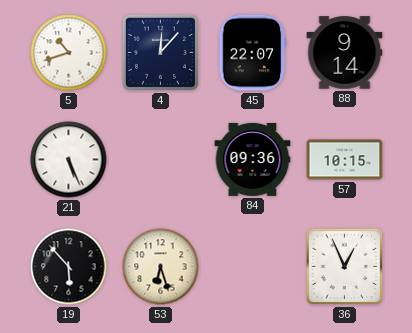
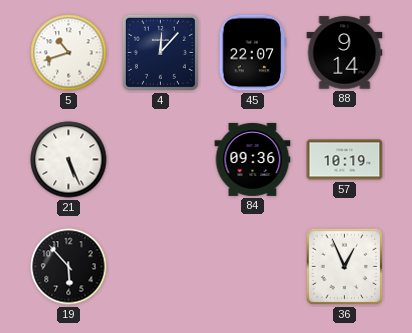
57: 10:15 -> 10:19 (345, 160)
53: 6:27 -> none (161, 267)
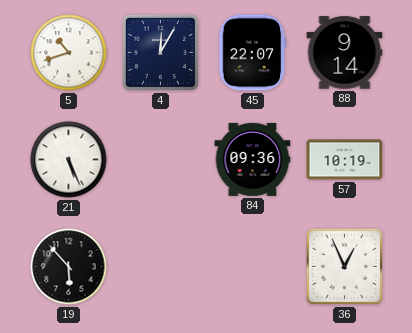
4: 12:07 -> 12:05 (160, 52)
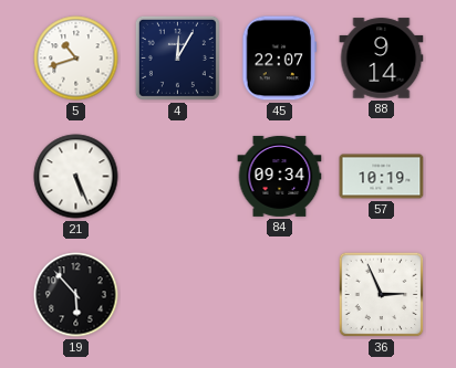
84: 09:36 -> 09:34 (280, 176)
36: 12:56 -> 2:56 (382, 295)
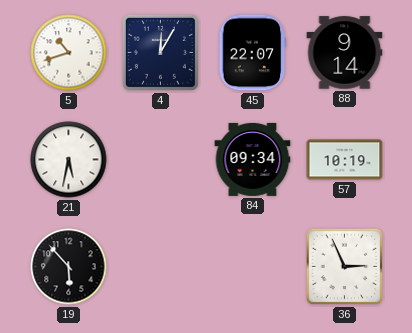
21: 5:26 -> 5:32 (69, 160)
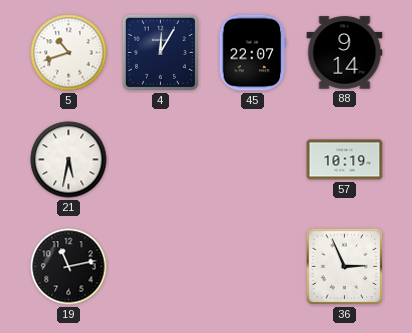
84: 09:34 -> none (253, 159)
19: 5:53 -> 11:13 (69, 267)
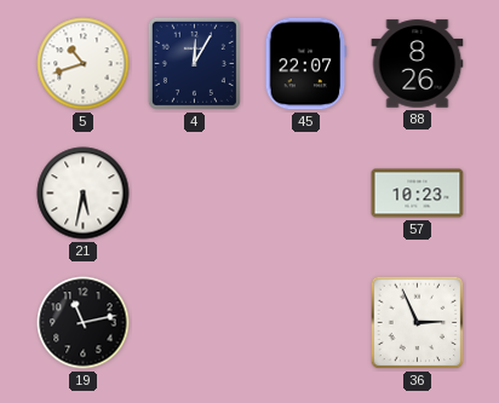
88: 9:14 -> 8:26 (418, 64)
57: 10:19 -> 10:23 (418, 194)
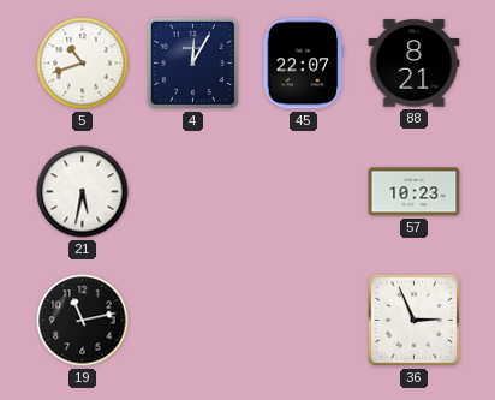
88: 8:26 -> 8:21 (415, 64)
